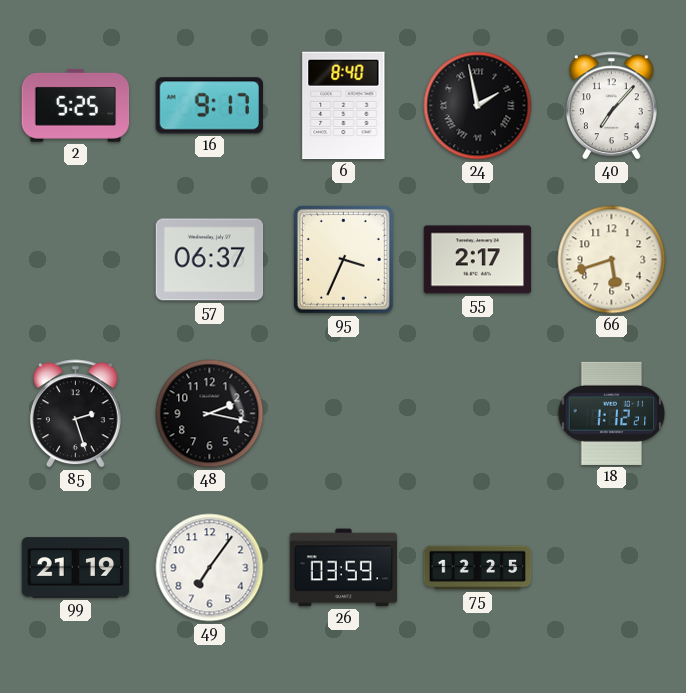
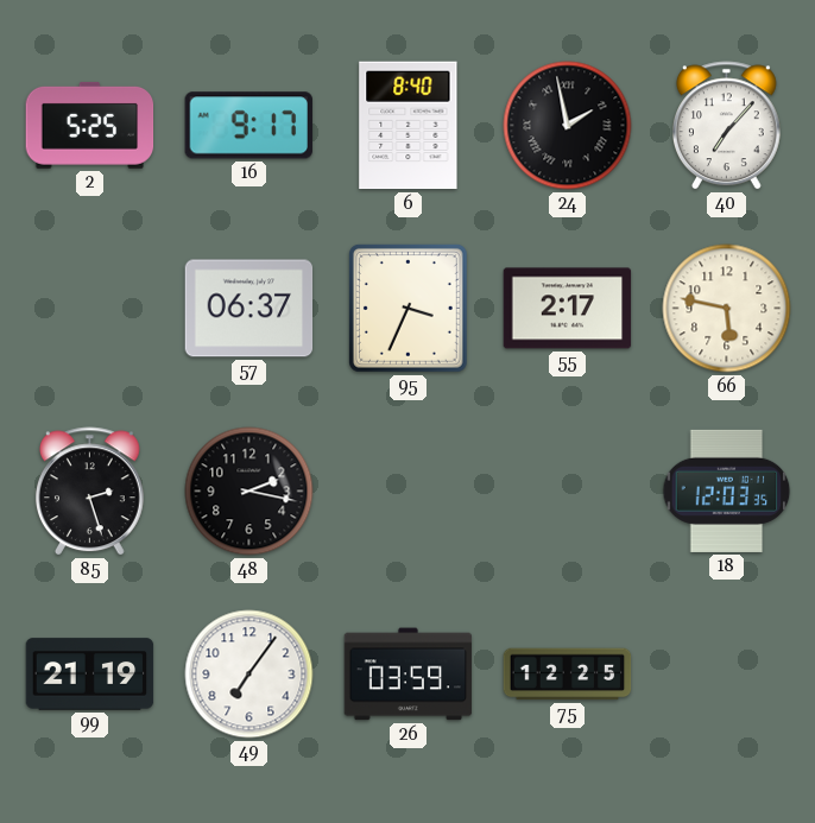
66: 5:42 -> 5:47 (727, 309)
18: 1:12 -> 12:03 (727, 490)
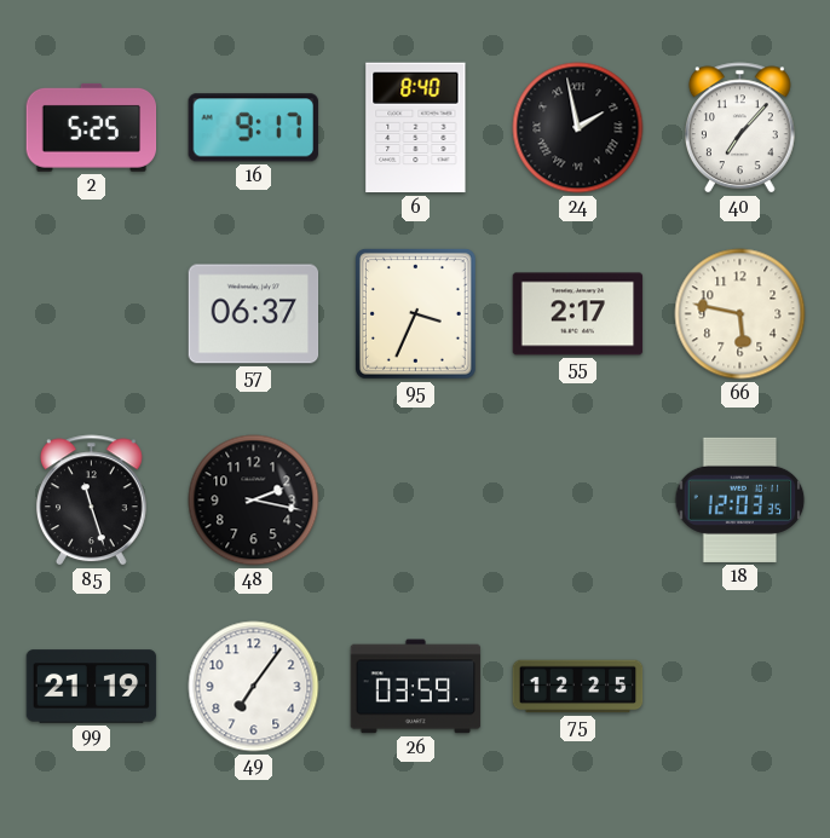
85: 2:27 -> 11:27 (91, 501)
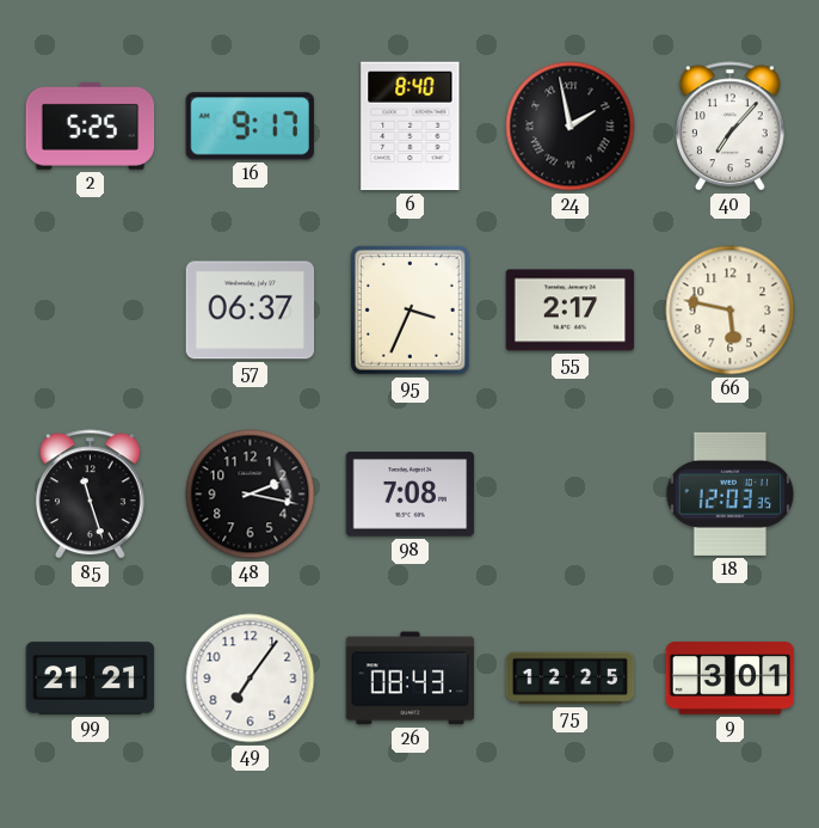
98: none -> 7:08 (411, 495)
99: 21:19 -> 21:21 (91, 679)
26: 03:59 -> 08:43 (411, 679)
9: none -> 3:01 (731, 679)
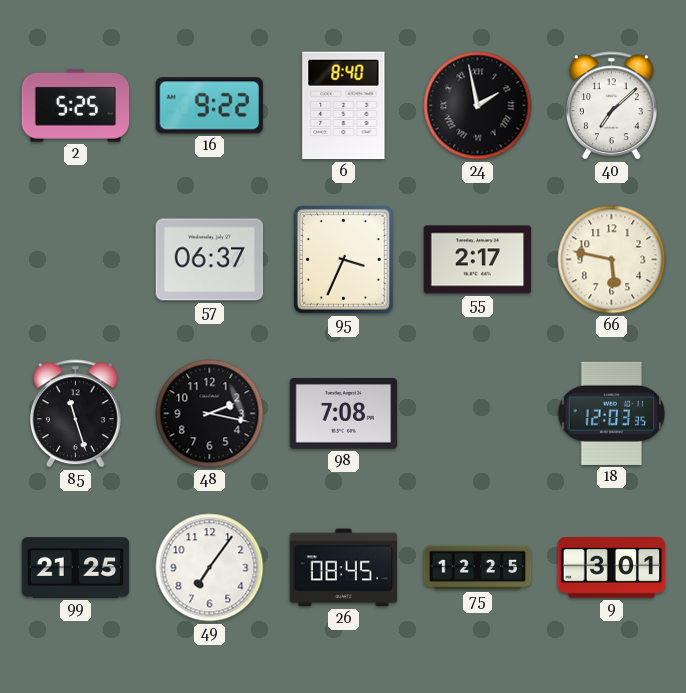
16: 9:17 -> 9:22 (209, 106)
40: 7:07 -> 7:08 (611, 106)
99: 21:21 -> 21:25 (76, 568)
26: 08:43 -> 08:45 (344, 568)
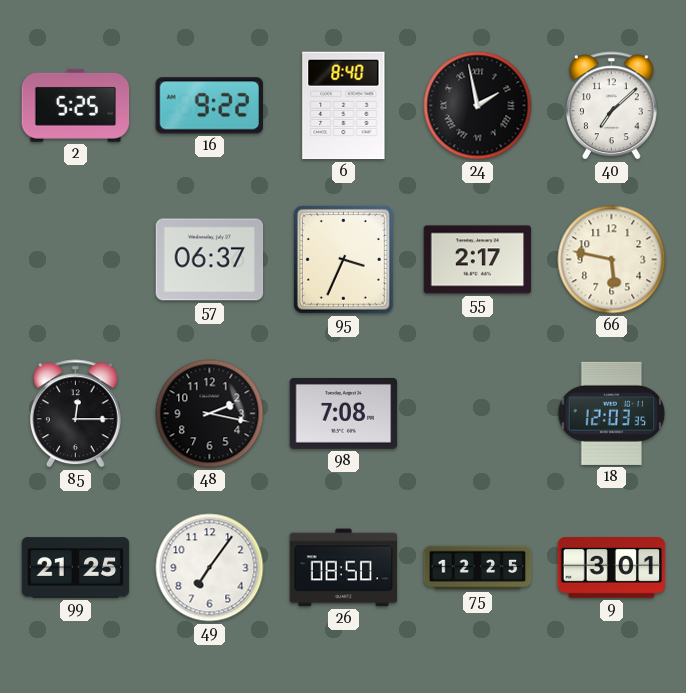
85: 11:27 -> 12:15 (75, 414)
26: 08:45 -> 08:50 (344, 568)
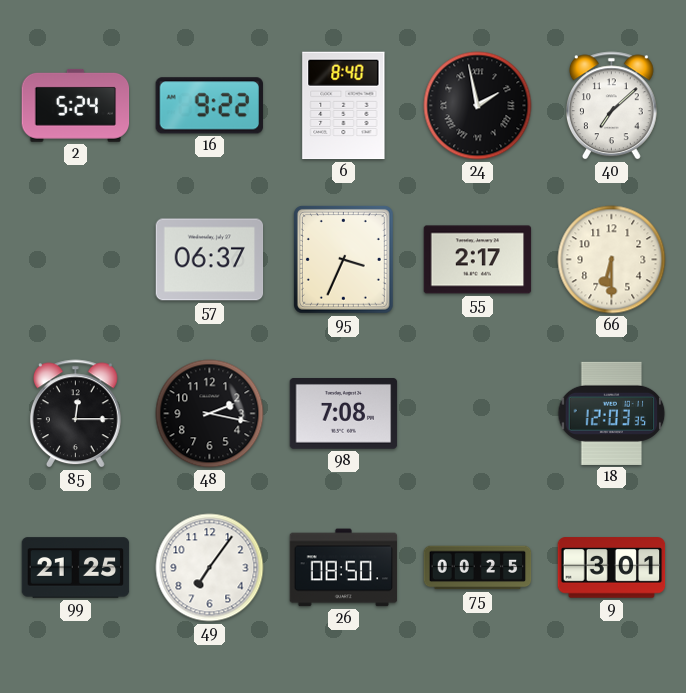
2: 5:25 -> 5:24 (76, 105)
66: 5:47 -> 6:30 (612, 260)
75: 12:25 -> 00:25 (478, 568)
